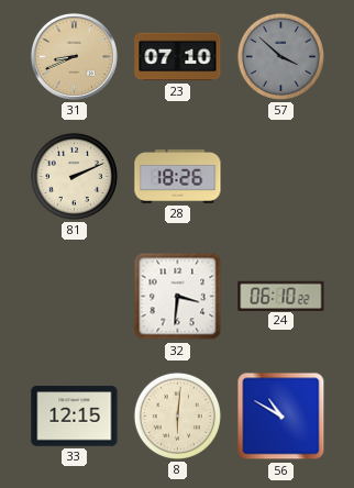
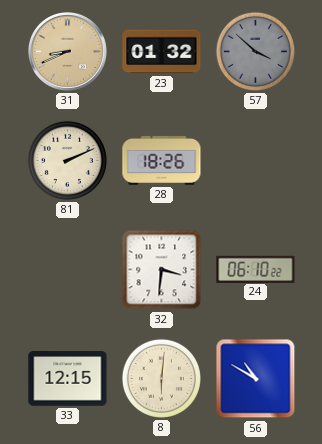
23: 07:10 -> 01:32 (162, 52)
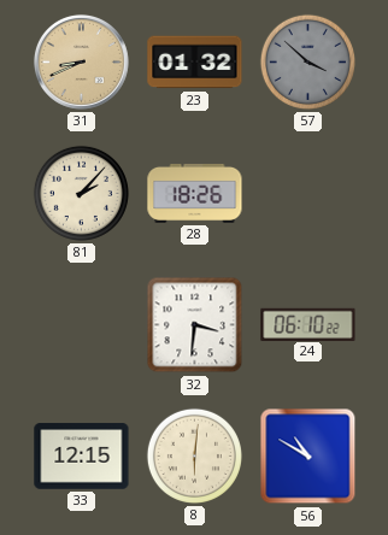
81: 2:11 -> 2:07 (81, 193)
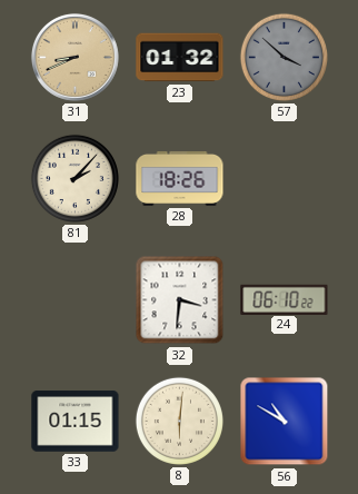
33: 12:15 -> 01:15 (76, 422)
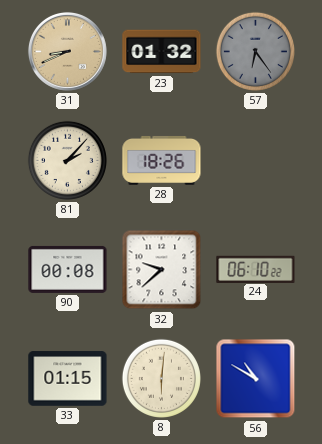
57: 3:52 -> 6:24 (255, 51)
90: none -> 00:08 (68, 269)
32: 3:31 -> 9:38 (162, 270)
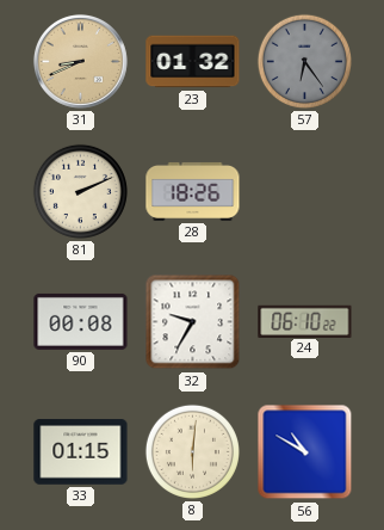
81: 2:07 -> 2:11 (80, 191)
32: 9:38 -> 9:35 (193, 322)
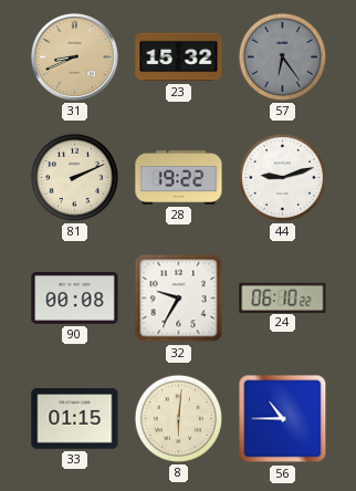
23: 01:32 -> 15:32 (179, 58)
28: 18:26 -> 19:22 (179, 177)
44: none -> 9:12 (282, 177)
56: 10:50 -> 10:45 (283, 419)
